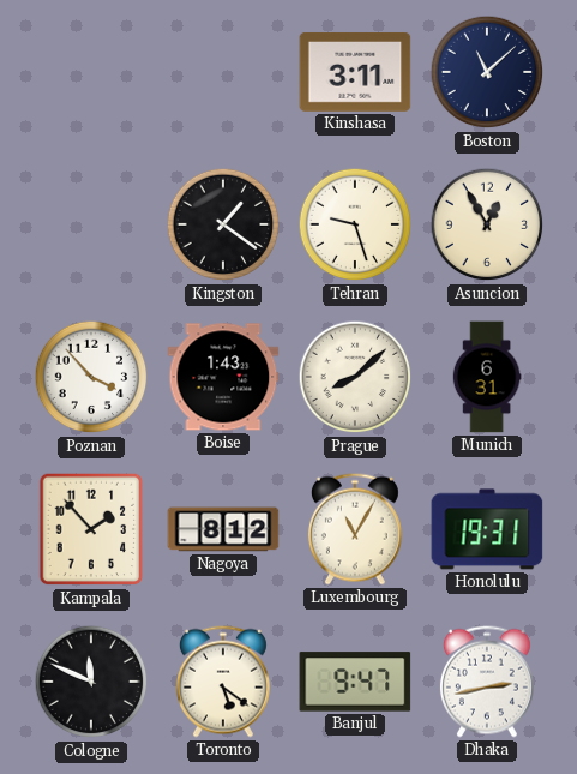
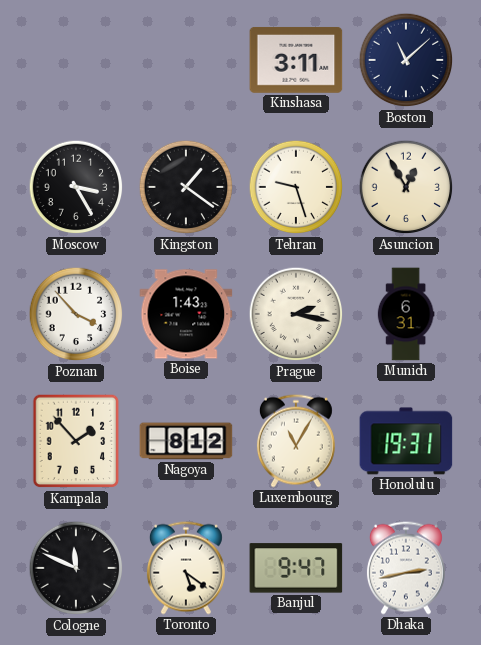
Moscow: none -> 3:25 (76, 187)
Prague: 8:08 -> 2:17 (296, 314)
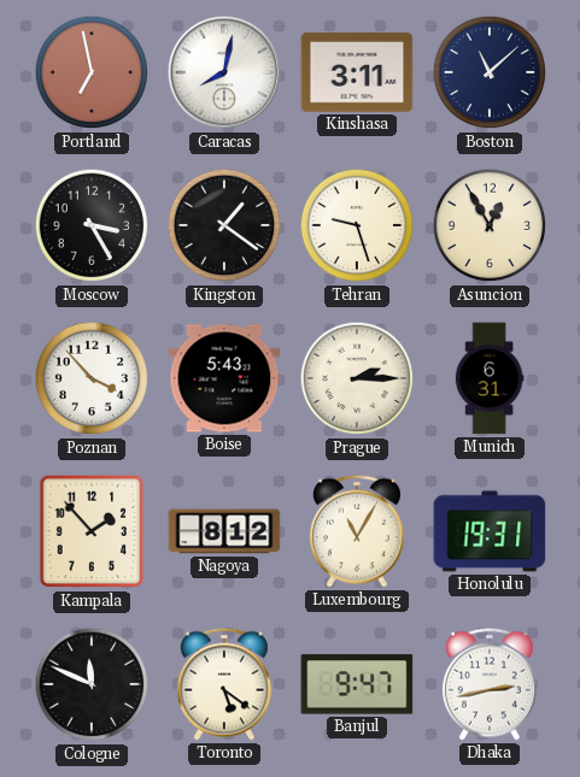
Portland: none -> 6:58 (92, 72)
Caracas: none -> 8:02 (224, 72)
Boise: 1:43 -> 5:43 (224, 378)
Prague: 2:17 -> 2:15 (357, 378)
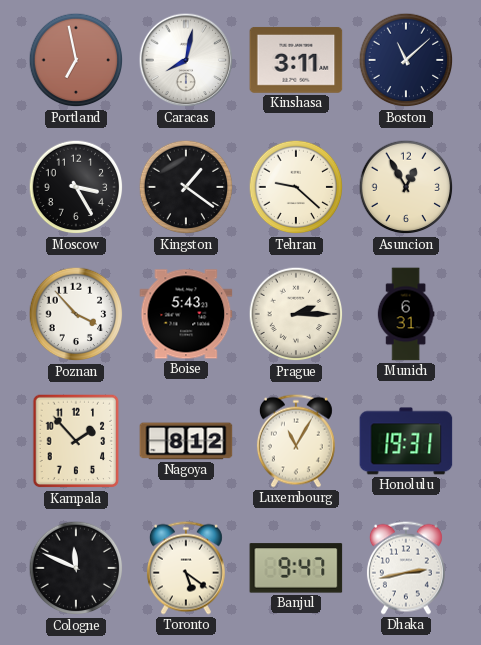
Tehran: 9:27 -> 9:22 (296, 187)
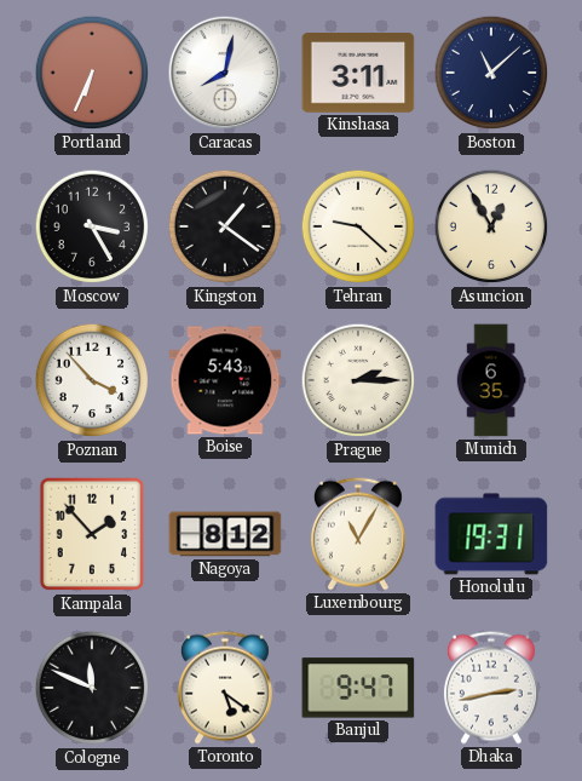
Portland: 6:58 -> 6:34 (92, 73)
Munich: 6:31 -> 6:35 (491, 380)
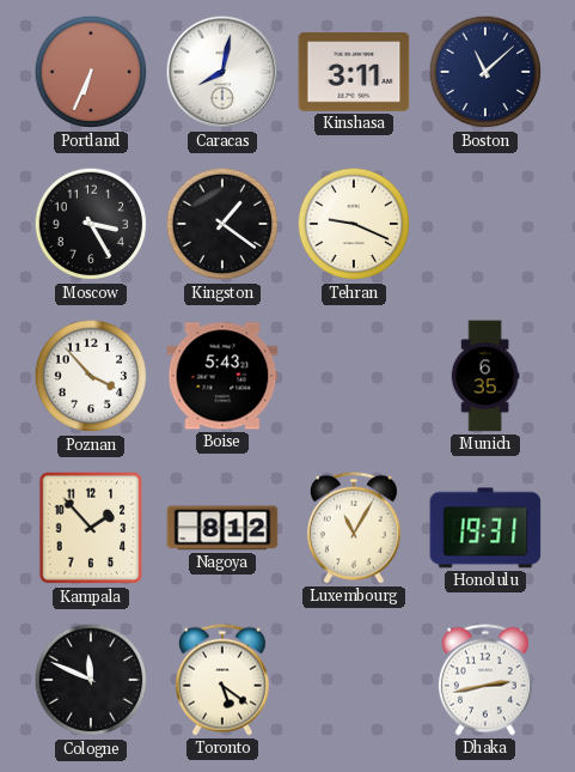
Tehran: 9:22 -> 9:19 (354, 224)
Asuncion: 12:55 -> none (491, 226)
Prague: 2:15 -> none (358, 380)
Banjul: 9:47 -> none (358, 688)
